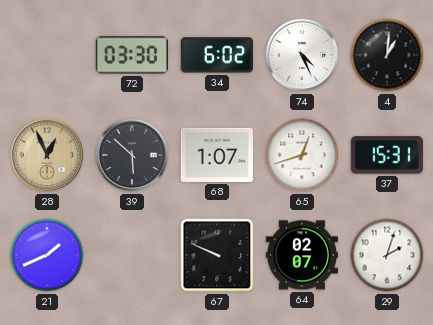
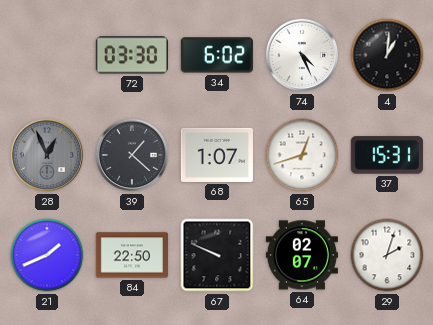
28 dial: champagne -> grey (47, 155)
39: 5:52 -> 1:22 (132, 155)
84: none -> 22:50 (131, 255)
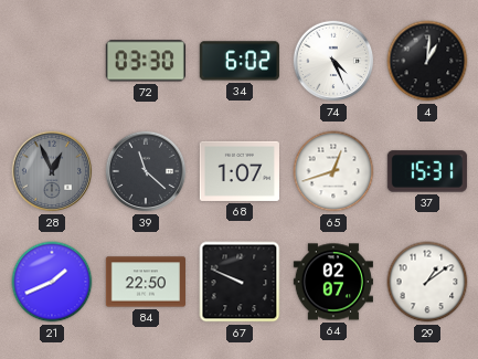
39: 1:22 -> 11:22 (146, 171)
29: 2:03 -> 1:09 (427, 282)
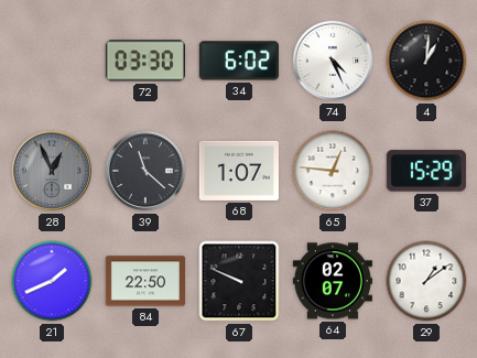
65: 12:42 -> 12:46 (333, 171)
37: 15:31 -> 15:29 (426, 171)
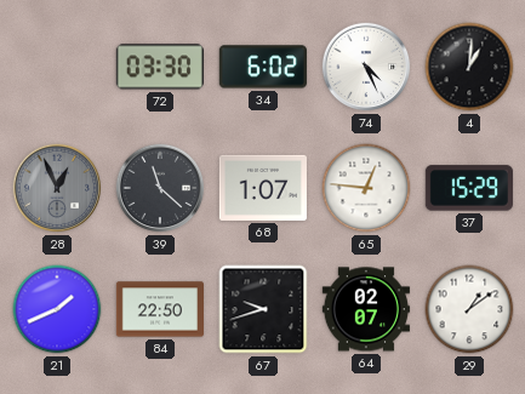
67: 9:49 -> 9:42 (263, 309)
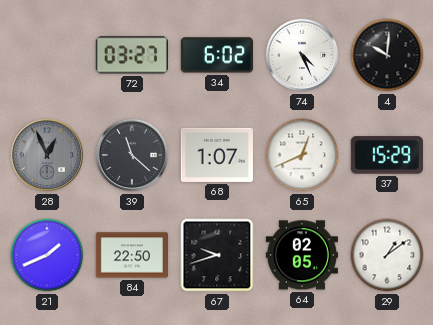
72: 03:30 -> 03:27 (132, 55)
4: 1:01 -> 10:01 (387, 55)
65: 12:46 -> 12:41 (302, 155)
64: 02:07 -> 02:05 (302, 255)
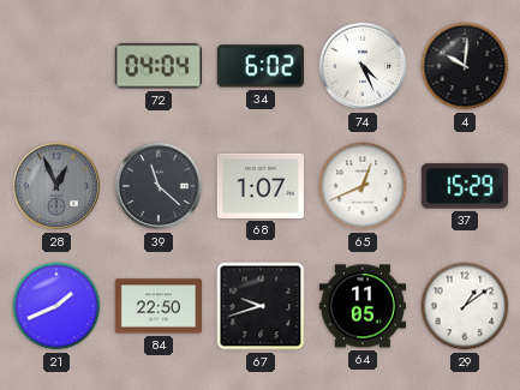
72: 03:27 -> 04:04 (159, 66)
64: 02:05 -> 11:05 (363, 306)
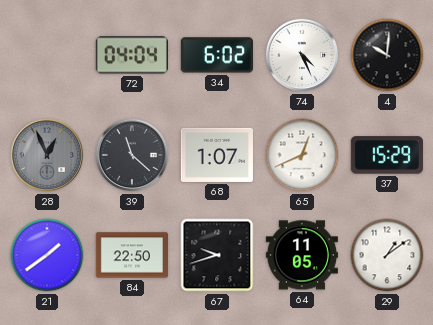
21: 1:41 -> 1:39 (47, 255)
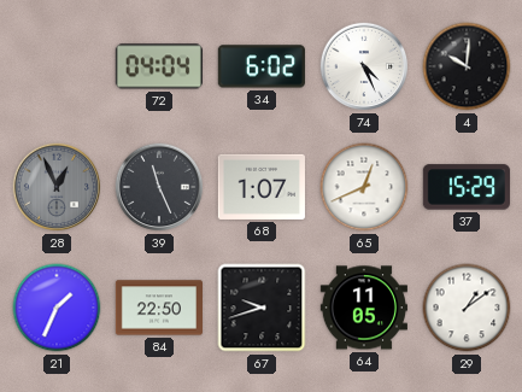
39: 11:22 -> 11:26 (159, 187)
21: 1:39 -> 1:34 (57, 308)
